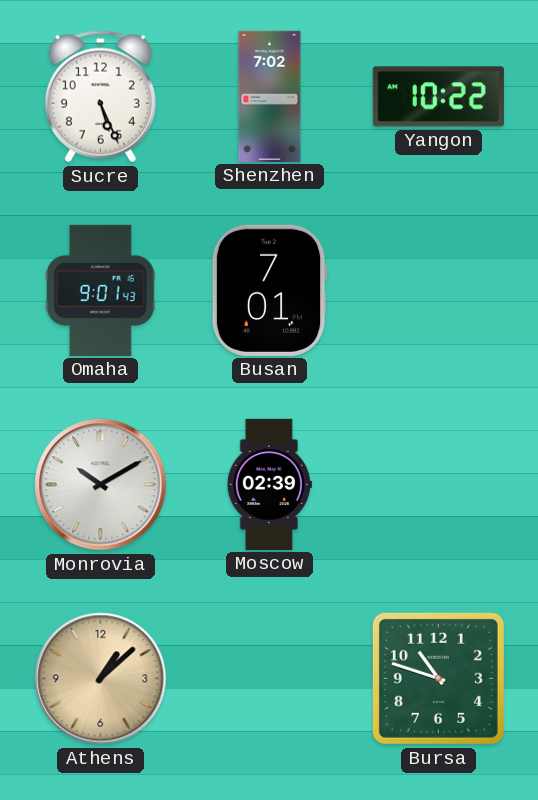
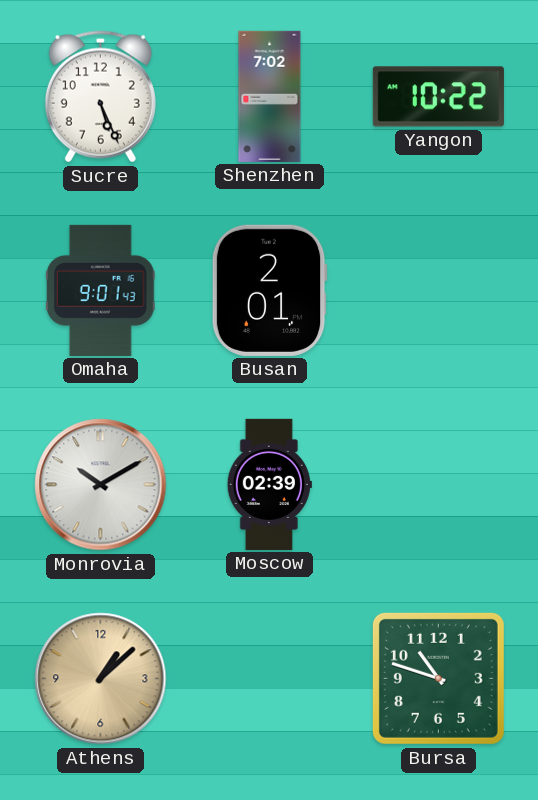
Busan: 7:01 -> 2:01 (269, 290)
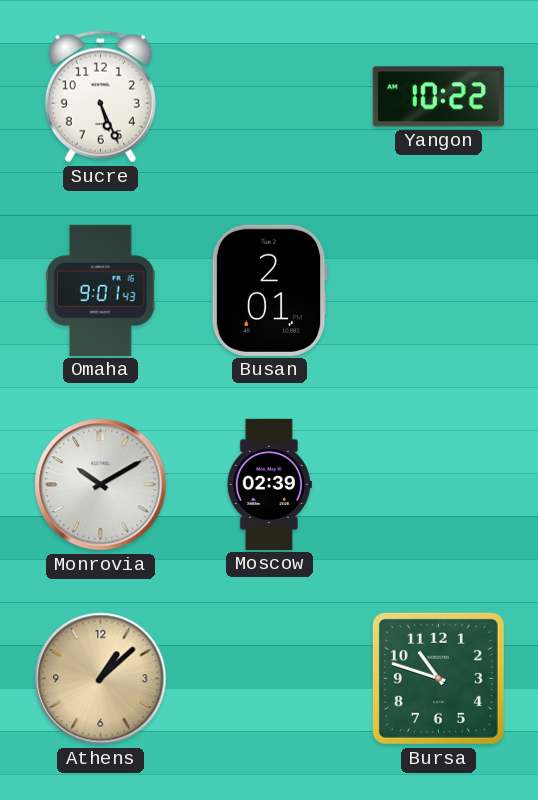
Shenzhen: 7:02 -> none (270, 96)
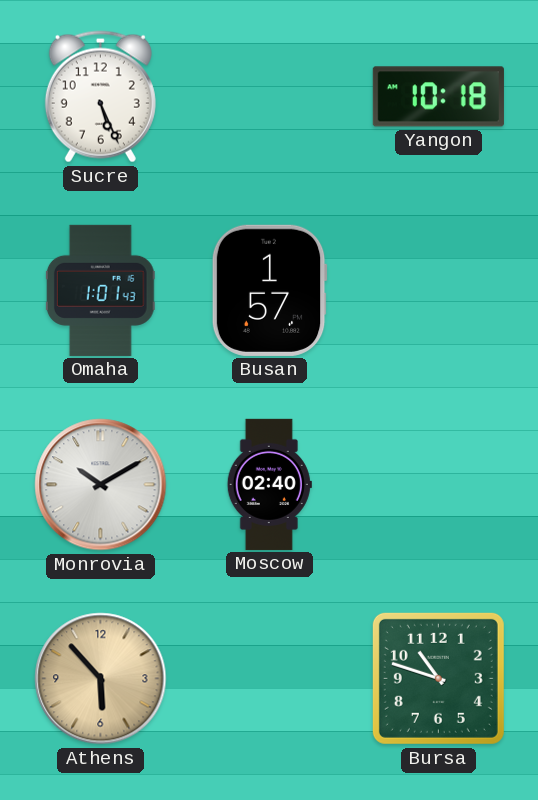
Yangon: 10:22 -> 10:18 (438, 97)
Omaha: 9:01 -> 1:01 (100, 290)
Busan: 2:01 -> 1:57 (269, 290)
Moscow: 02:39 -> 02:40 (269, 484)
Athens: 1:08 -> 5:53 (101, 679)
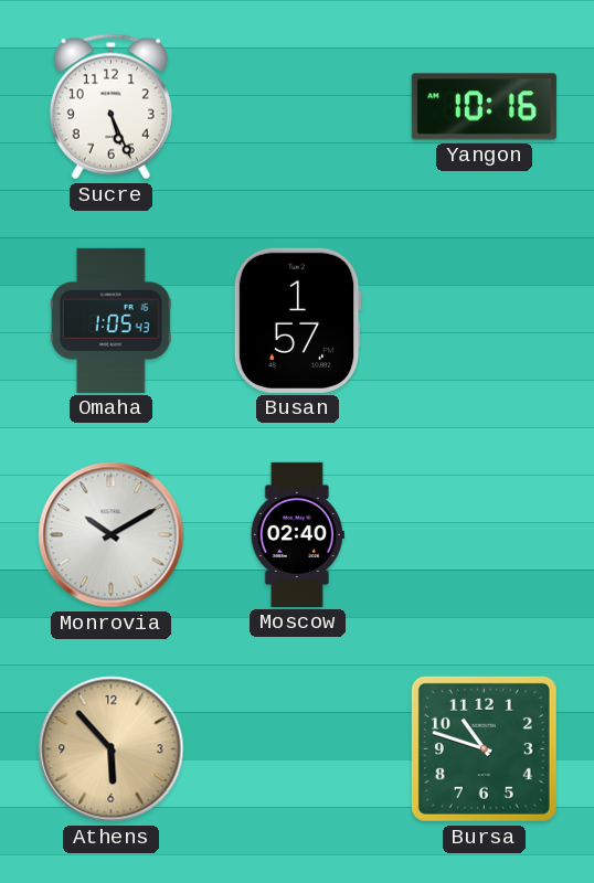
Yangon: 10:18 -> 10:16 (484, 107)
Omaha: 1:01 -> 1:05 (110, 320)
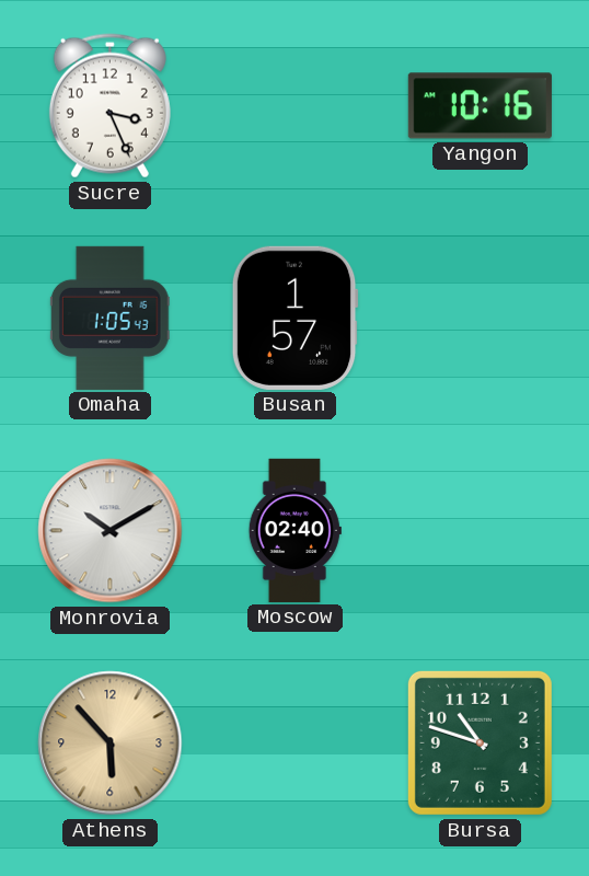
Sucre: 5:26 -> 3:26 (109, 106)
